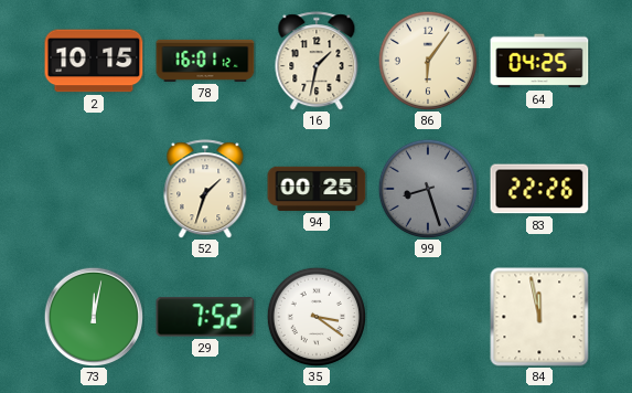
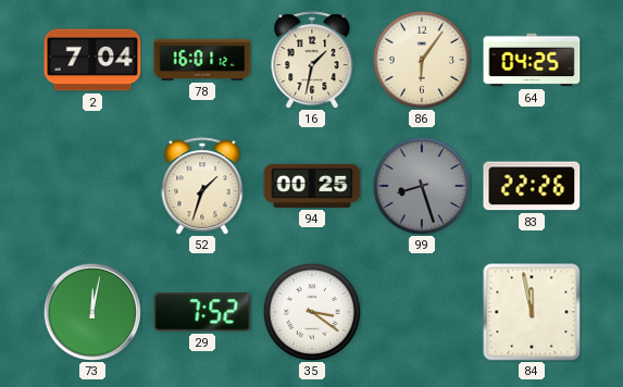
2: 10:15 -> 7:04 (92, 60)
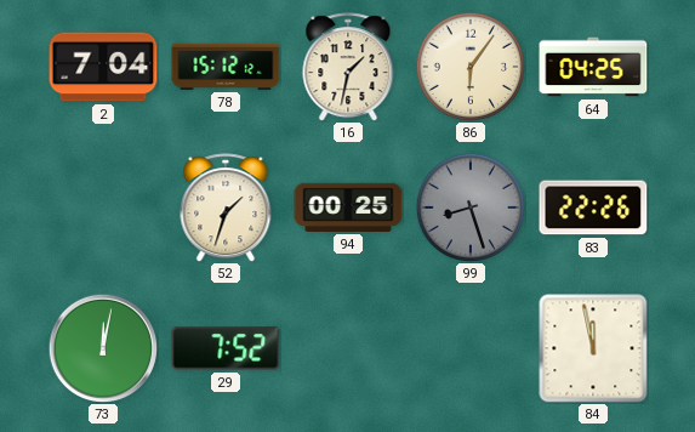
78: 16:01 -> 15:12 (226, 67)
35: 3:21 -> none (311, 311)
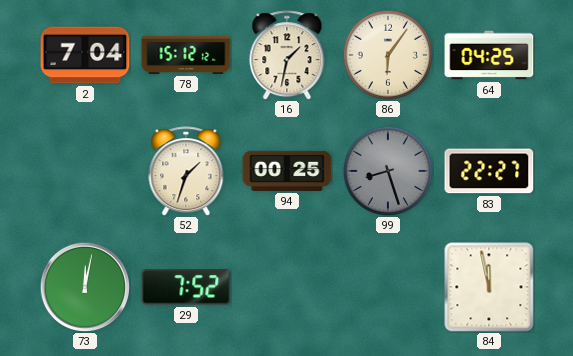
83: 22:26 -> 22:27 (489, 171)
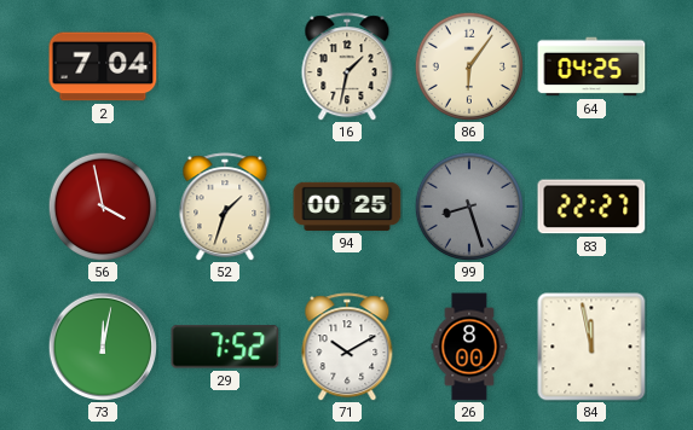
78: 15:12 -> none (186, 55)
56: none -> 3:58 (102, 205)
71: none -> 10:10 (347, 347)
26: none -> 8:00 (469, 347)
